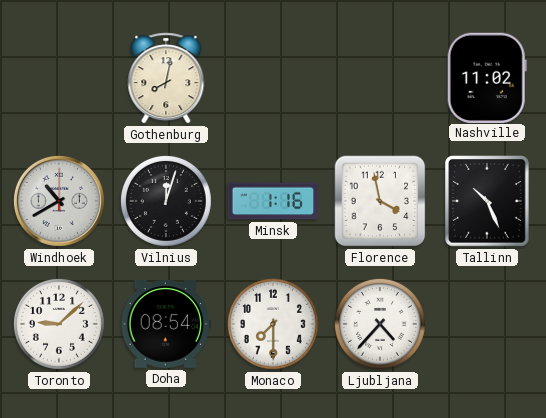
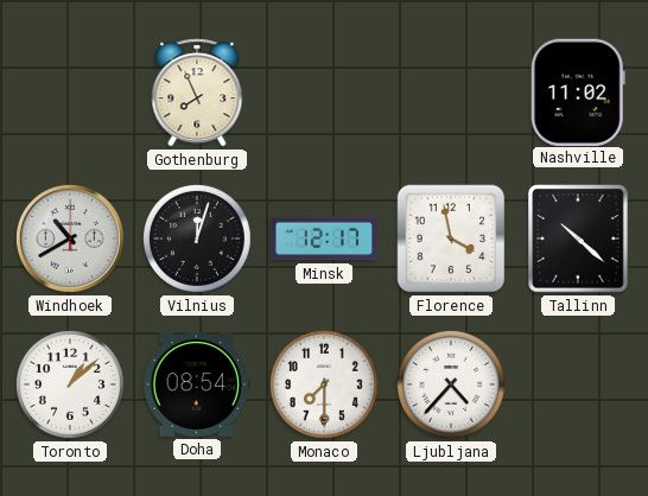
Gothenburg: 8:02 -> 7:56 (197, 93)
Minsk: 1:16 -> 12:17 (324, 239)
Tallinn: 10:26 -> 10:22 (578, 239)
Toronto: 9:08 -> 1:08 (70, 384)
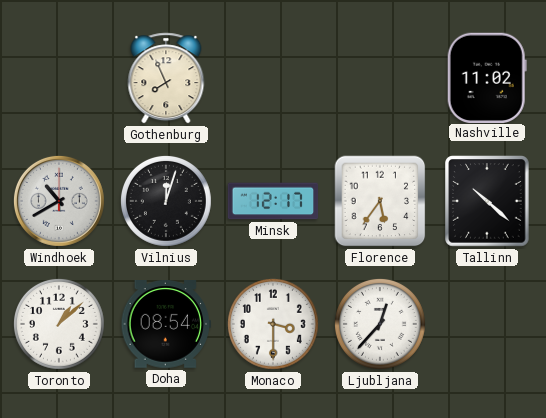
Florence: 3:58 -> 5:36 (380, 201)
Monaco: 7:30 -> 3:30 (273, 324)
Ljubljana: 4:37 -> 12:37 (380, 324)
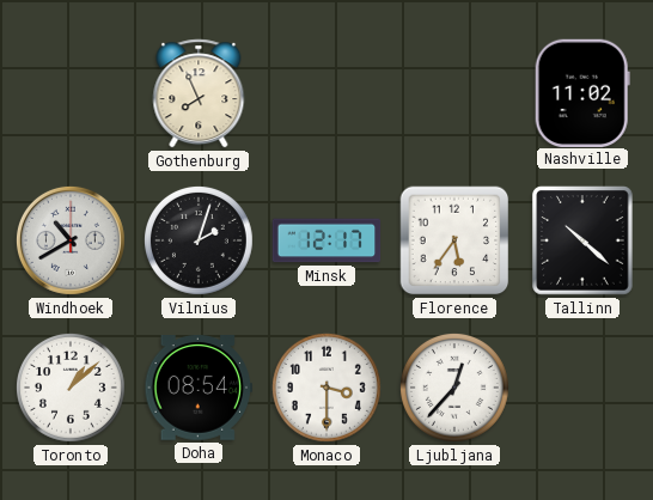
Vilnius: 12:03 -> 2:03 (199, 240)
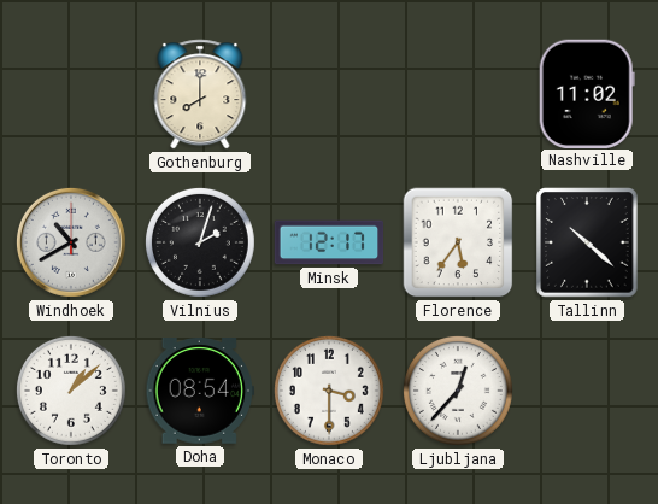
Gothenburg: 7:56 -> 8:00 (200, 94)
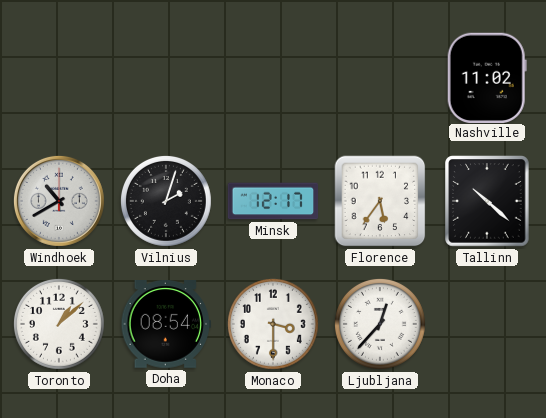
Gothenburg: 8:00 -> none (200, 94)
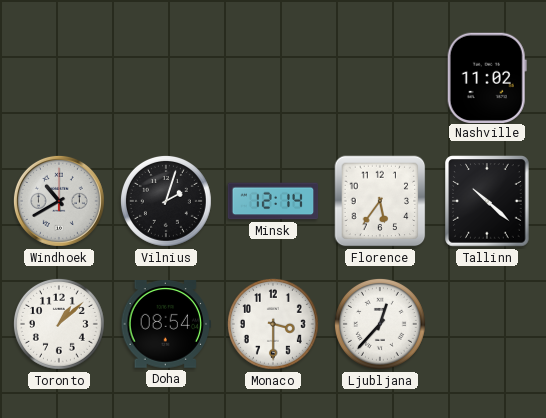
Minsk: 12:17 -> 12:14 (273, 201)
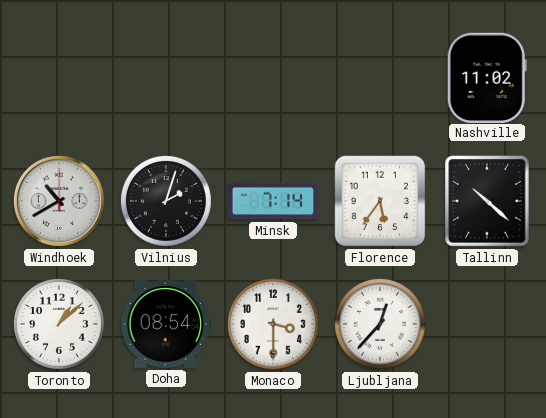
Minsk: 12:14 -> 7:14 (273, 201)
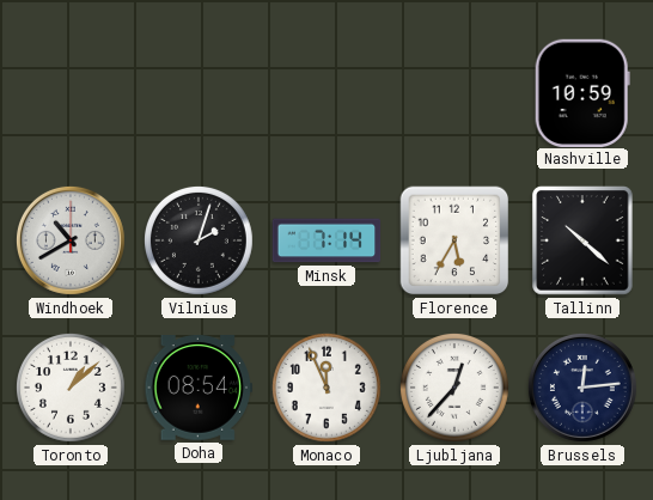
Nashville: 11:02 -> 10:59 (582, 92)
Florence: 5:36 -> 5:35 (454, 240)
Monaco: 3:30 -> 11:56 (326, 388)
Brussels: none -> 12:14 (582, 388)
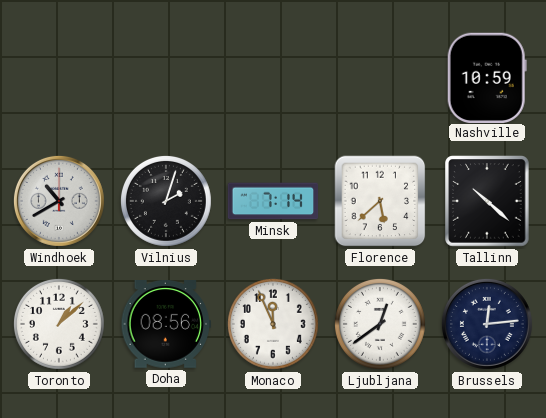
Florence: 5:35 -> 5:38 (380, 201)
Doha: 08:54 -> 08:56 (166, 324)
Ljubljana: 12:37 -> 12:39 (380, 324)
